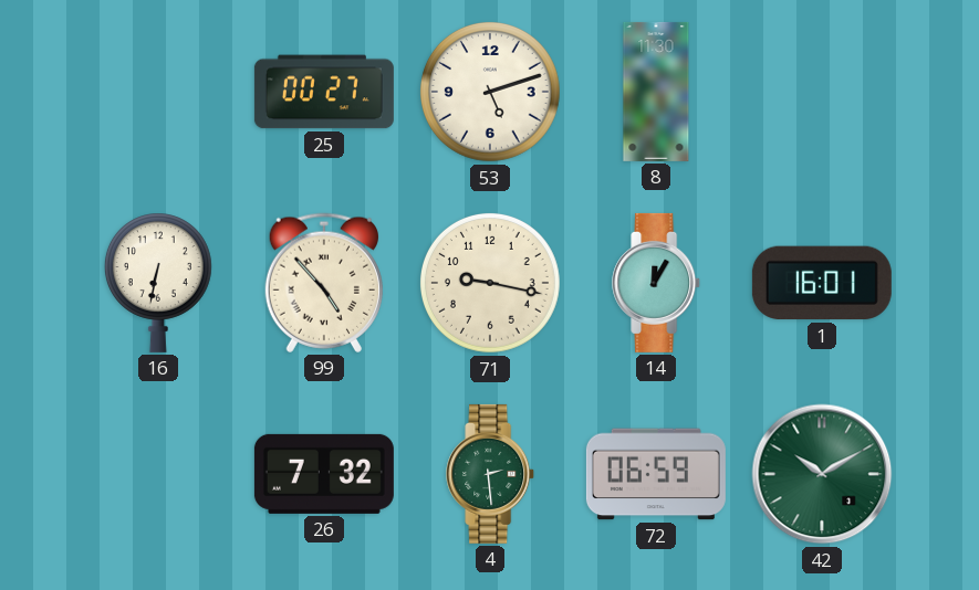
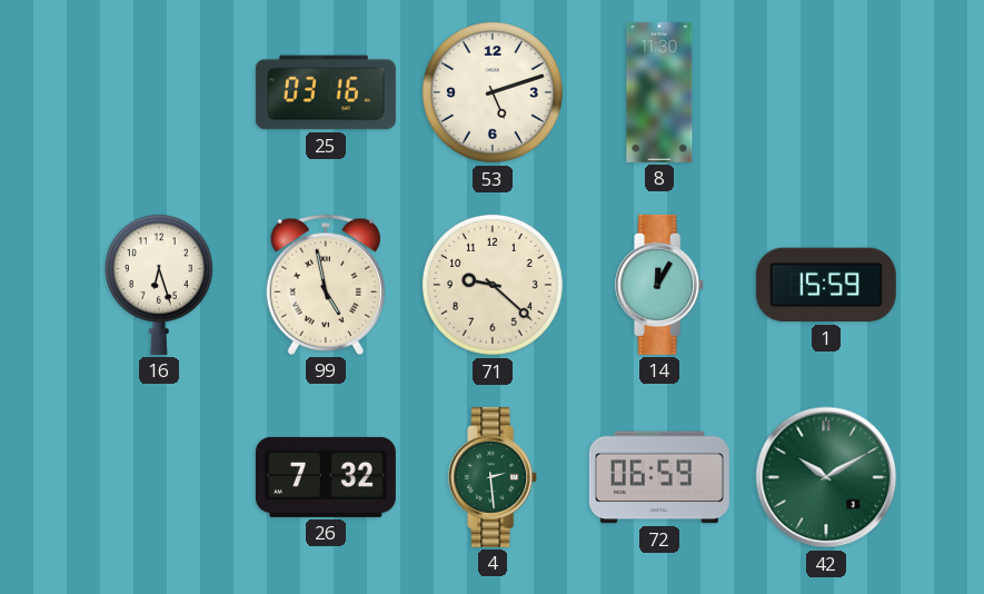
25: 00:27 -> 03:16 (326, 92)
16: 6:32 -> 6:27 (159, 285)
99: 4:53 -> 4:58 (326, 285)
71: 9:17 -> 9:22 (493, 285)
1: 16:01 -> 15:59 (826, 285)
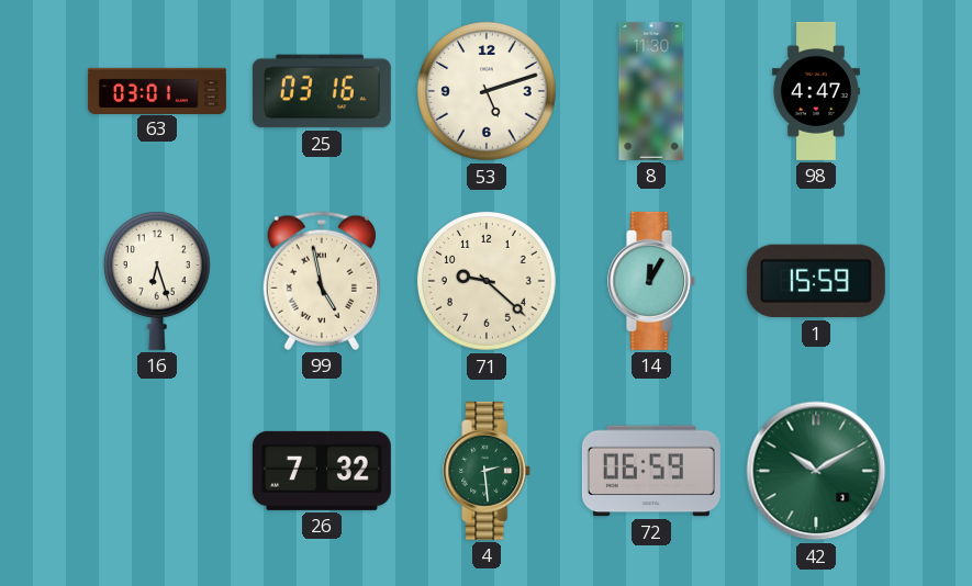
63: none -> 03:01 (157, 90)
98: none -> 4:47 (816, 91)
